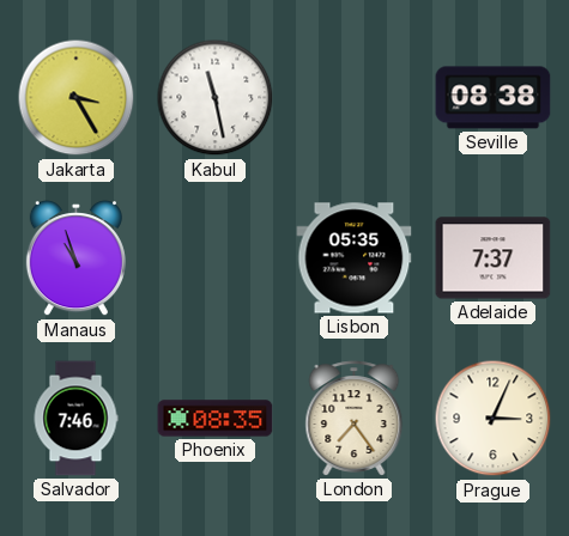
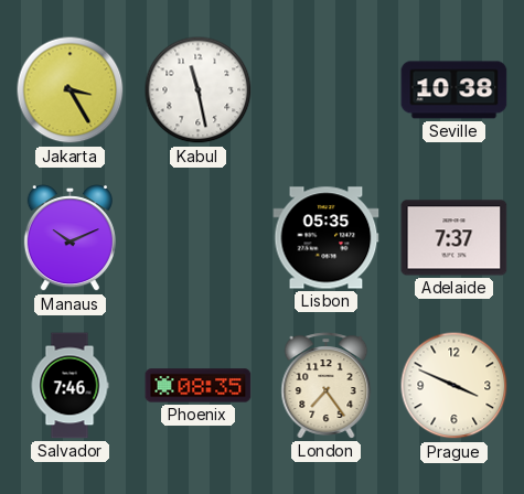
Seville: 08:38 -> 10:38 (455, 90)
Manaus: 10:57 -> 10:11 (69, 239)
Prague: 3:04 -> 3:49 (455, 386)
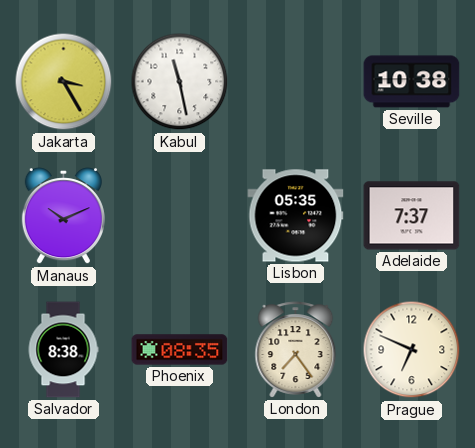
Salvador: 7:46 -> 8:38 (63, 350)
Prague: 3:49 -> 6:49 (412, 350)
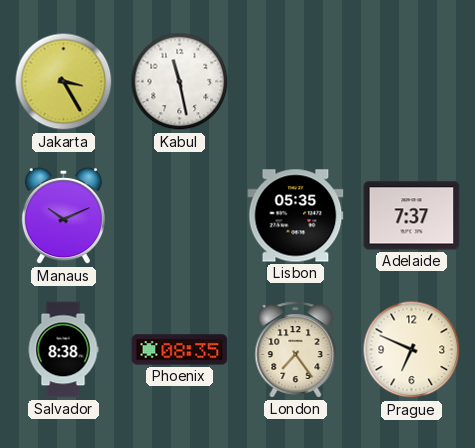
Seville: 10:38 -> none (412, 82)
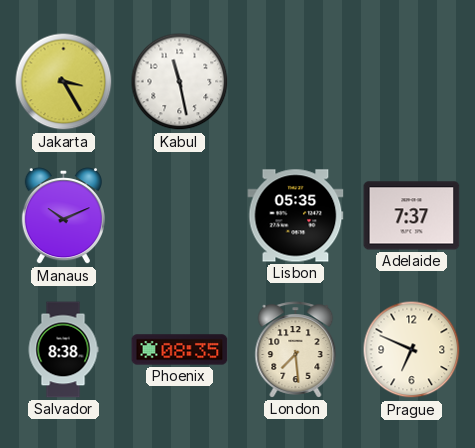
London: 7:24 -> 7:29 (296, 350)
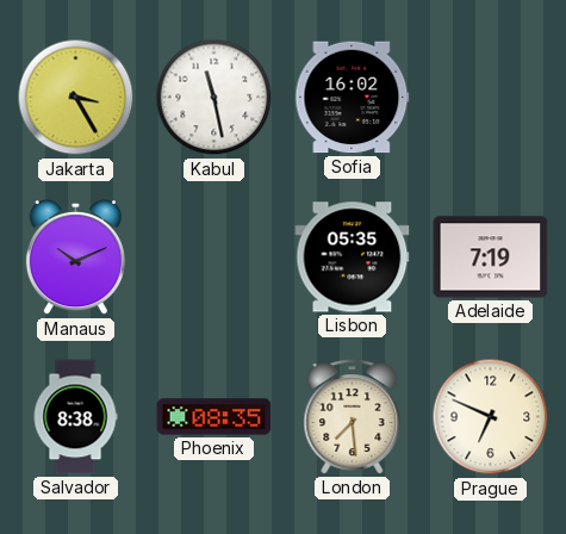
Sofia: none -> 16:02 (353, 98)
Adelaide: 7:37 -> 7:19 (491, 257)
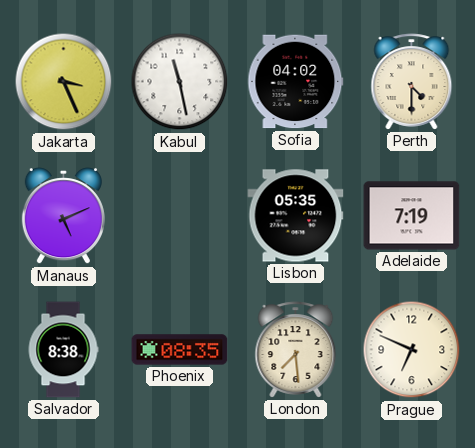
Jakarta: 3:25 -> 3:26 (64, 82)
Sofia: 16:02 -> 04:02 (296, 82)
Perth: none -> 4:30 (412, 82)
Manaus: 10:11 -> 5:11 (63, 217)
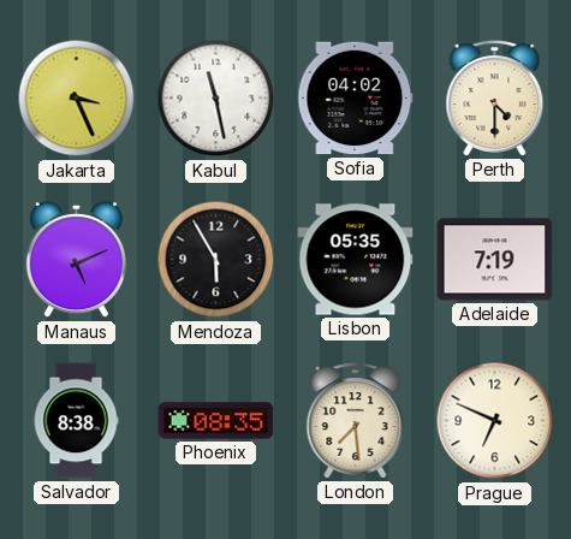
Mendoza: none -> 5:55 (216, 260)
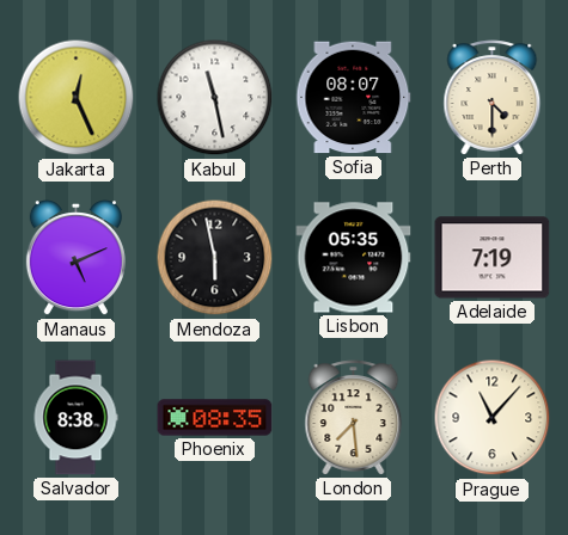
Jakarta: 3:26 -> 12:26 (77, 98)
Sofia: 04:02 -> 08:07 (354, 98)
Mendoza: 5:55 -> 5:58 (215, 258)
Prague: 6:49 -> 11:07 (493, 418)
